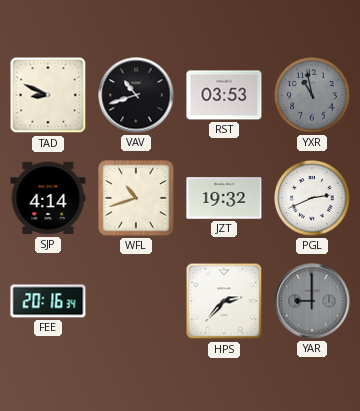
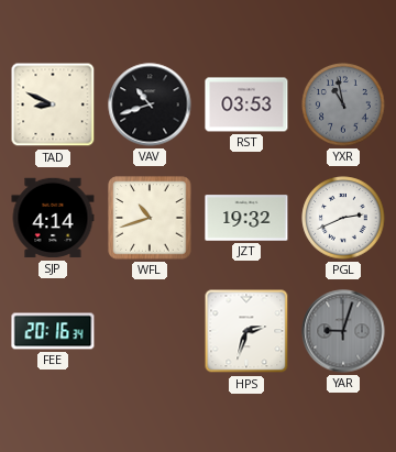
HPS: 2:37 -> 2:33 (246, 331)
YAR: 9:00 -> 9:03 (343, 331)
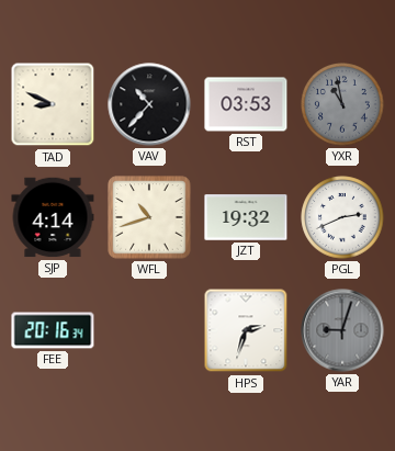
VAV: 10:42 -> 10:37 (149, 104)
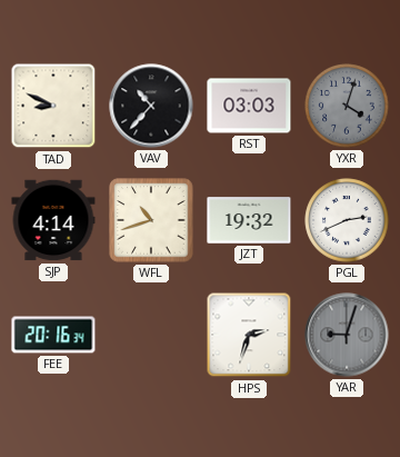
RST: 03:53 -> 03:03 (249, 106)
YXR: 10:58 -> 4:03 (347, 106)
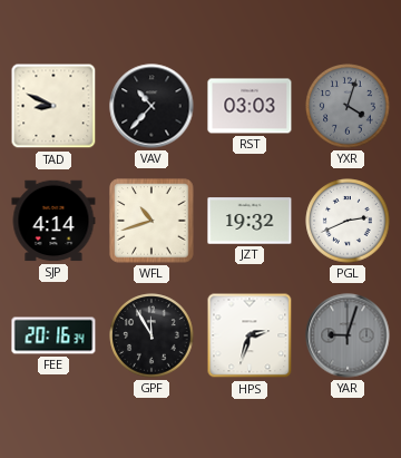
GPF: none -> 11:55 (151, 335)
